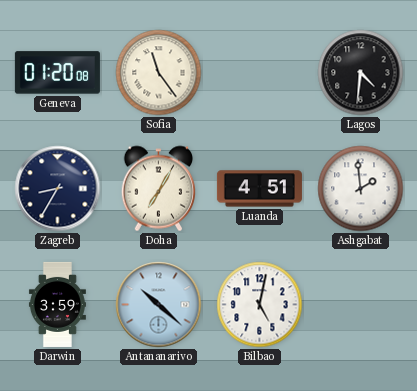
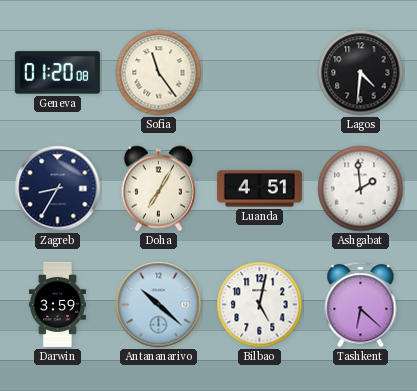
Tashkent: none -> 6:22 (361, 305)
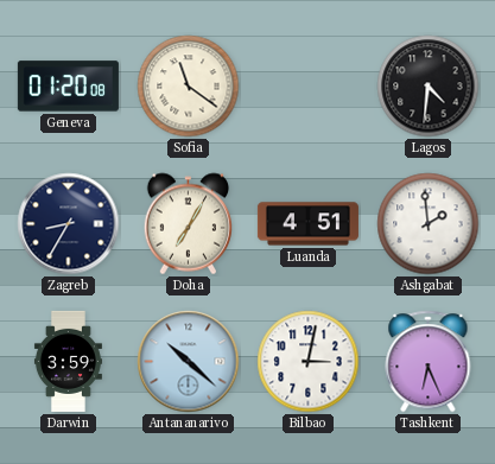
Sofia: 11:24 -> 11:21 (189, 87)
Bilbao: 5:02 -> 3:02 (309, 362)
Tashkent: 6:22 -> 6:26 (429, 362)
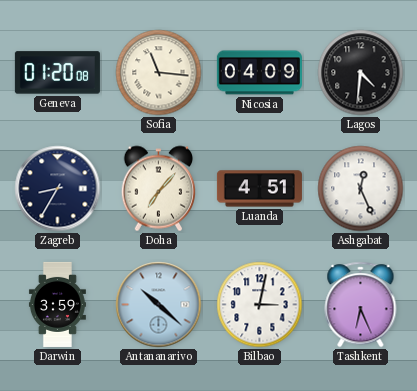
Sofia: 11:21 -> 11:16 (159, 73)
Nicosia: none -> 04:09 (259, 73)
Doha: 7:05 -> 7:07 (159, 189)
Ashgabat: 1:59 -> 12:26 (361, 189)
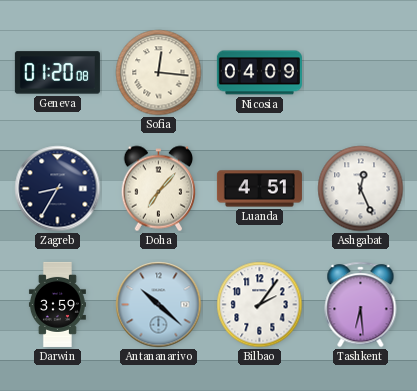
Sofia: 11:16 -> 12:16 (159, 73)
Lagos: 4:31 -> none (361, 73)
Bilbao: 3:02 -> 2:06 (260, 305)
Tashkent: 6:26 -> 6:29 (361, 305)
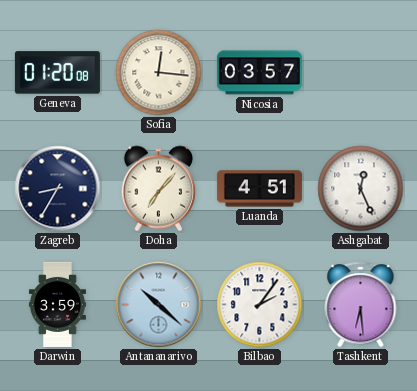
Nicosia: 04:09 -> 03:57 (259, 73)
